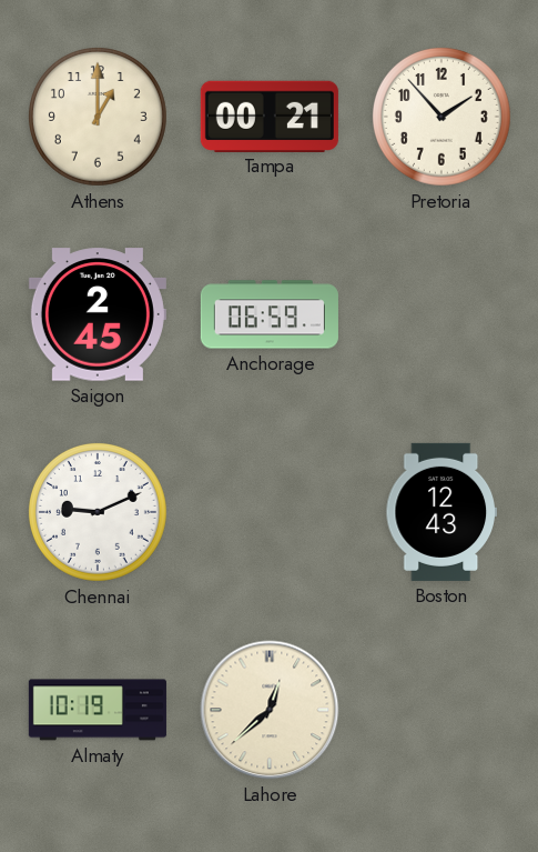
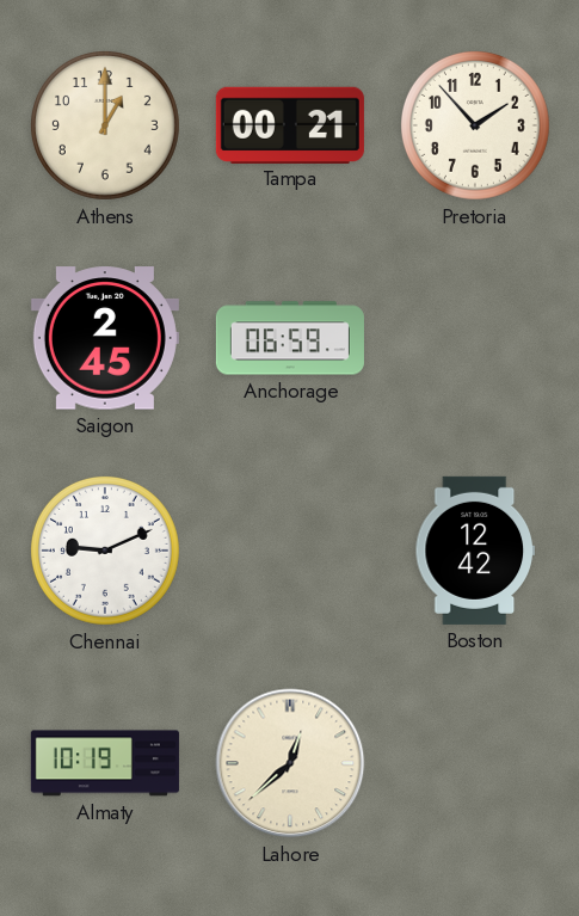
Boston: 12:43 -> 12:42 (474, 551)
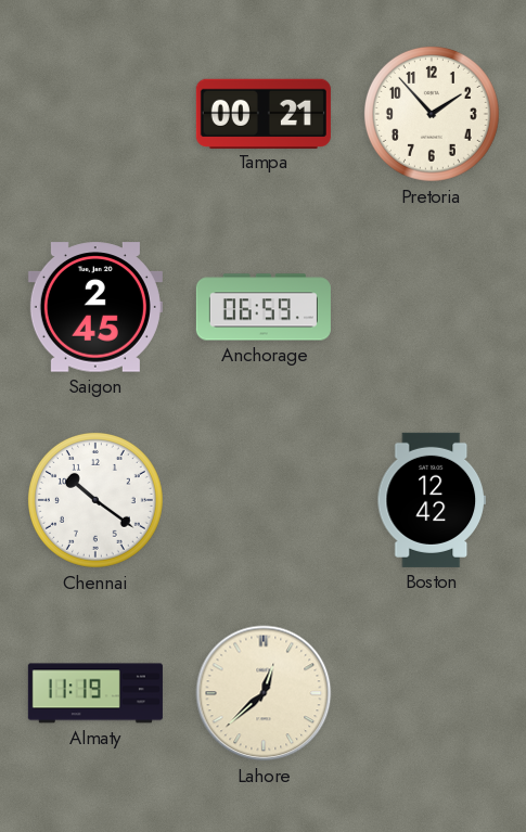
Athens: 1:00 -> none (105, 125)
Chennai: 9:11 -> 10:21 (95, 500)
Almaty: 10:19 -> 11:19 (95, 693)
